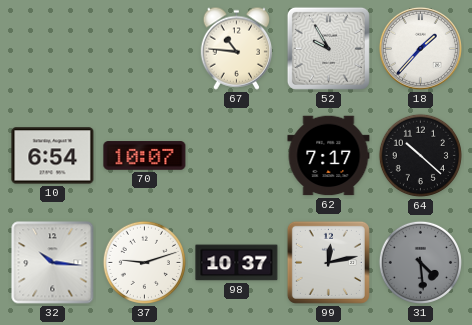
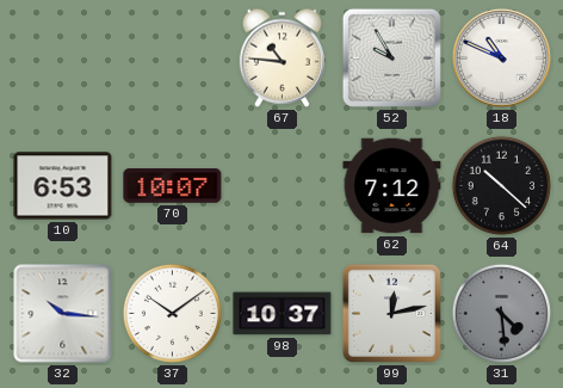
18: 1:37 -> 10:49 (501, 57)
10: 6:54 -> 6:53 (63, 186)
62: 7:17 -> 7:12 (392, 186)
37: 9:12 -> 10:09 (172, 313)
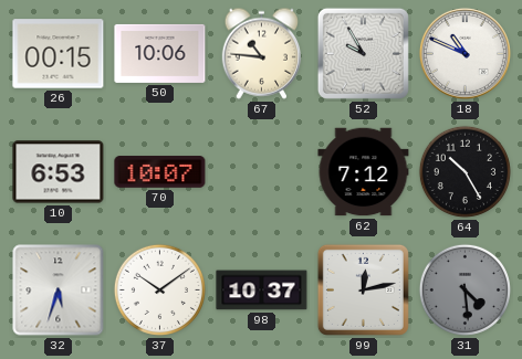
26: none -> 00:15 (59, 54)
50: none -> 10:06 (160, 53)
64: 10:22 -> 10:25 (464, 171)
32: 10:16 -> 5:33 (59, 291)
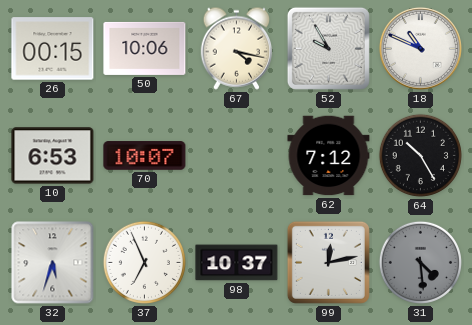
67: 10:46 -> 4:17 (237, 48)
37: 10:09 -> 6:56 (144, 262)
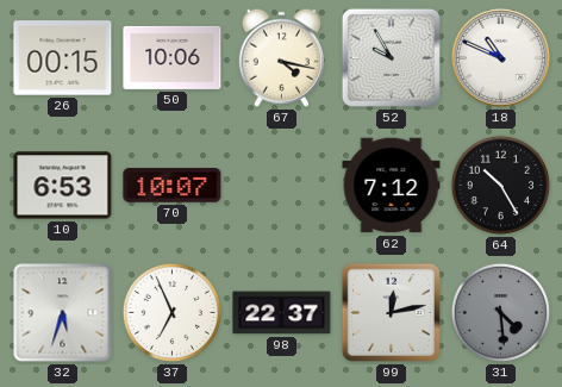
98: 10:37 -> 22:37 (282, 313)
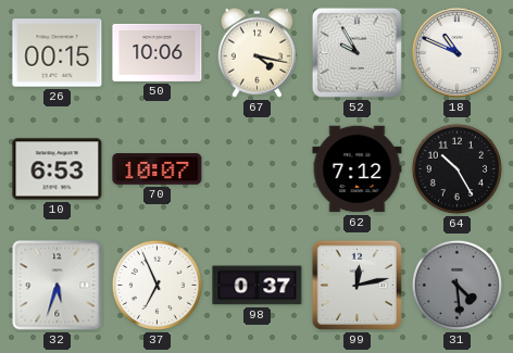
98: 22:37 -> 0:37 (258, 286)
